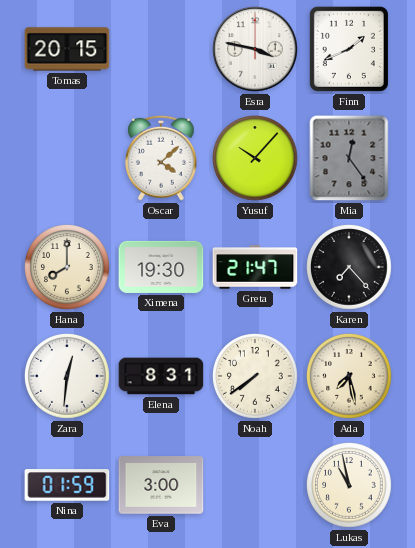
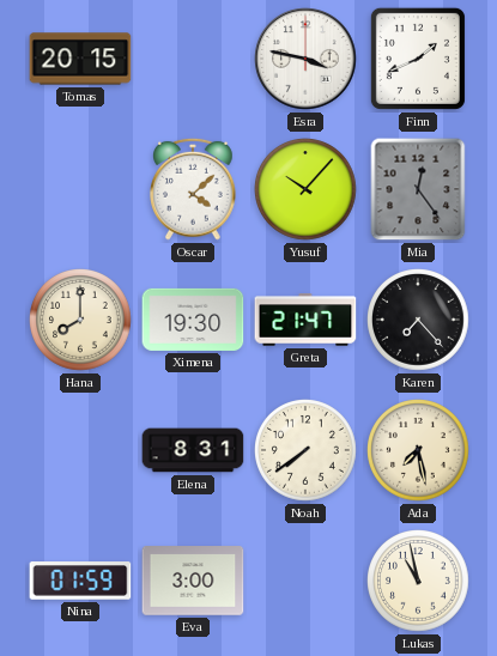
Zara: 12:31 -> none (68, 377)
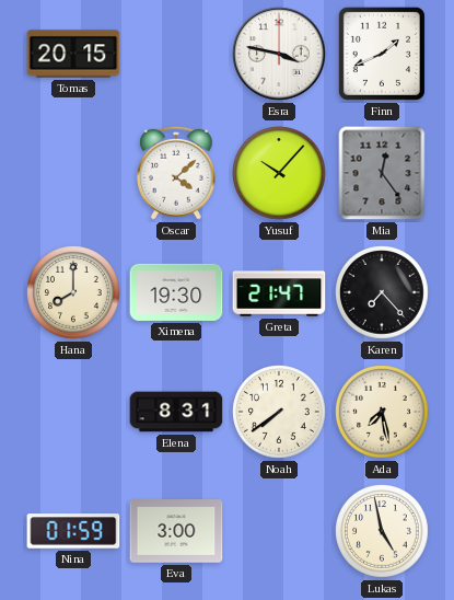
Lukas: 10:58 -> 4:58 (383, 532)
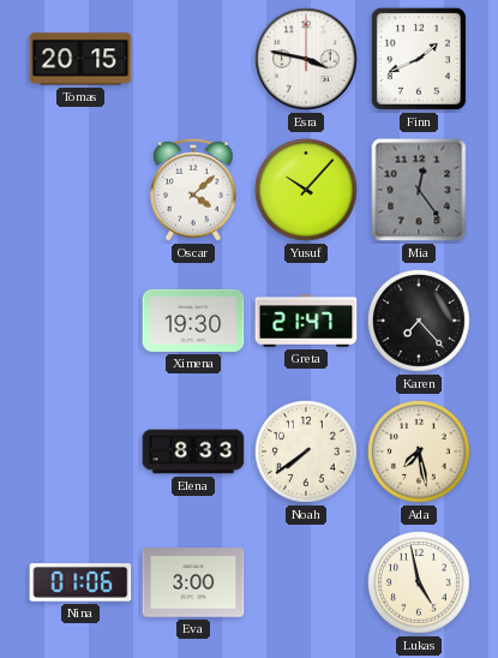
Hana: 8:00 -> none (74, 293)
Elena: 8:31 -> 8:33 (193, 451)
Nina: 01:59 -> 01:06 (80, 582)
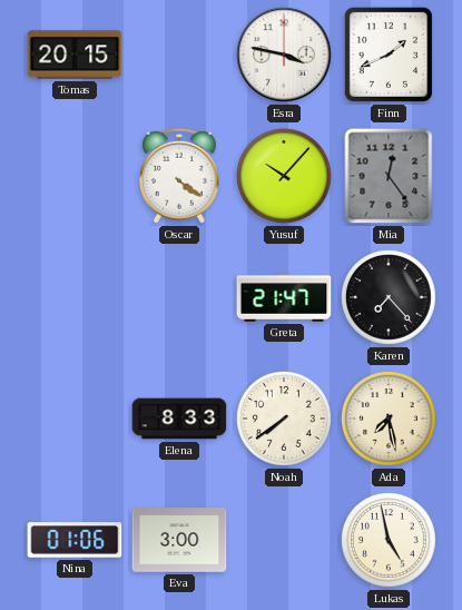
Oscar: 4:08 -> 4:21 (180, 176)
Ximena: 19:30 -> none (193, 321)
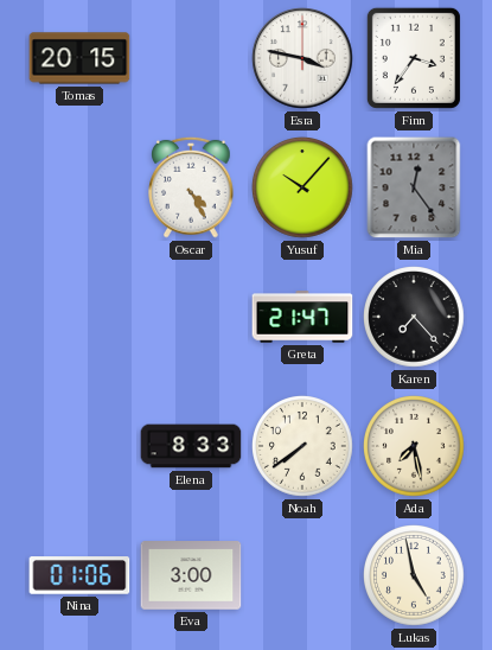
Finn: 1:41 -> 3:36 (414, 58)
Oscar: 4:21 -> 4:25 (192, 187)
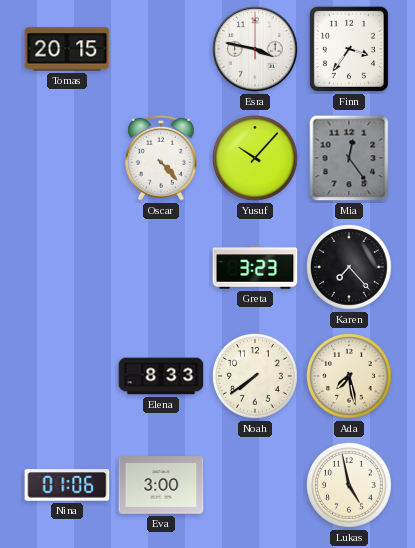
Oscar: 4:25 -> 4:23 (162, 158)
Greta: 21:47 -> 3:23 (255, 267)
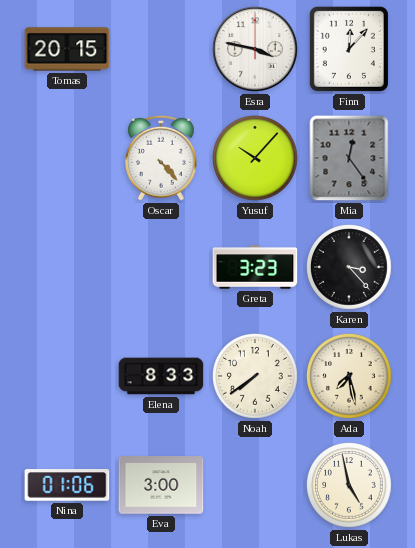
Finn: 3:36 -> 12:07 (349, 49)
Karen: 7:23 -> 3:23 (350, 268)
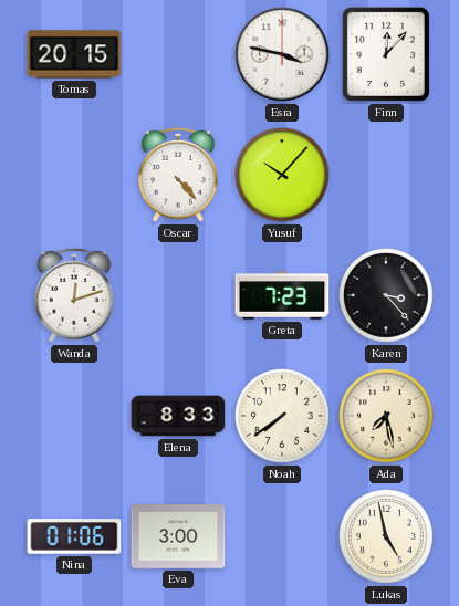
Mia: 12:24 -> none (349, 158)
Wanda: none -> 12:12 (75, 295)
Greta: 3:23 -> 7:23 (282, 295)
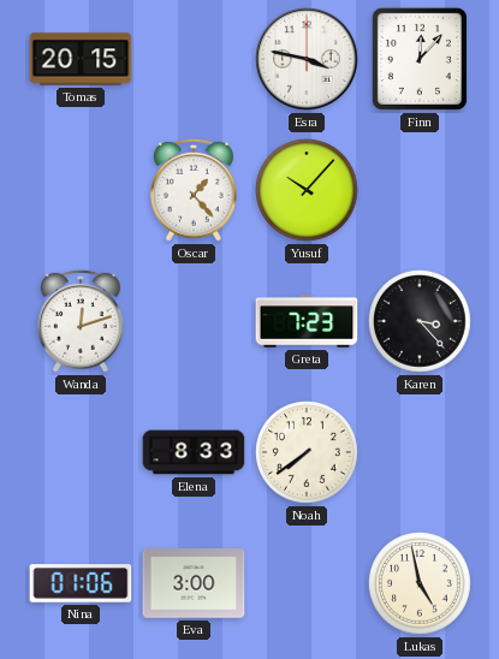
Oscar: 4:23 -> 1:23 (195, 190)
Ada: 7:28 -> none (387, 417)
